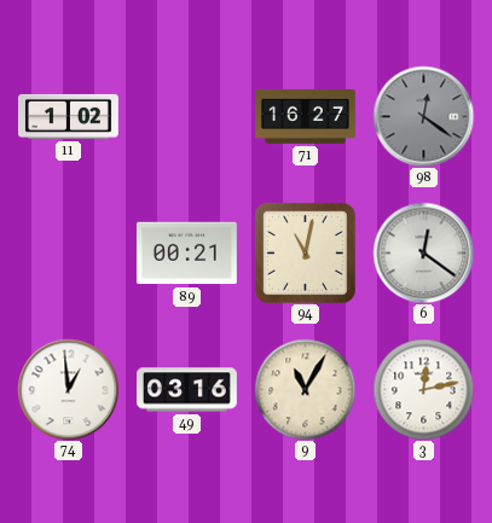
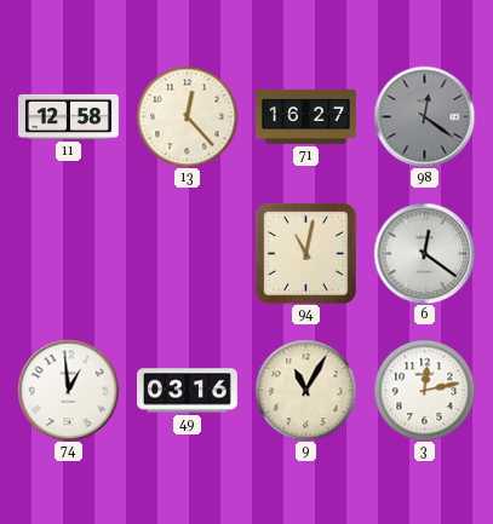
11: 1:02 -> 12:58 (69, 116)
13: none -> 12:23 (187, 116)
89: 00:21 -> none (186, 254)
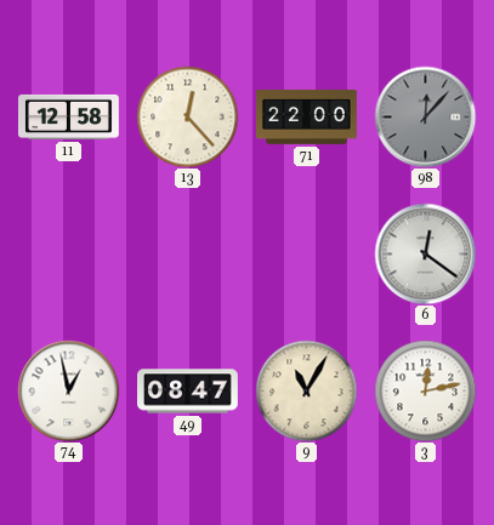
71: 16:27 -> 22:00 (307, 116)
98: 12:21 -> 12:07 (425, 116)
94: 11:02 -> none (305, 253)
74: 12:59 -> 12:58 (68, 390)
49: 03:16 -> 08:47 (188, 392)
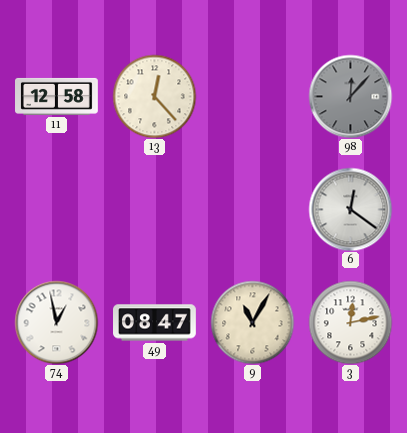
71: 22:00 -> none (307, 116)
